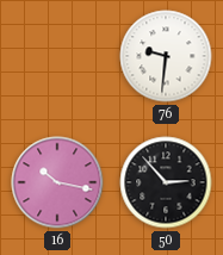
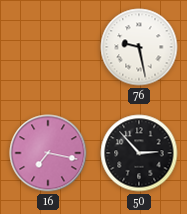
76: 9:31 -> 9:28 (139, 47)
16: 10:17 -> 7:17 (48, 153)
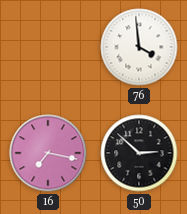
76: 9:28 -> 3:59 (139, 47)
50: 2:53 -> 2:52 (139, 153)
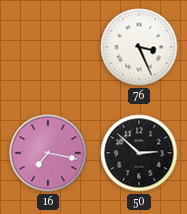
76: 3:59 -> 3:26 (139, 47)
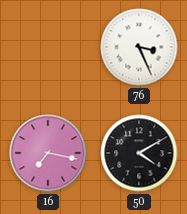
50: 2:52 -> 4:10 (139, 153)
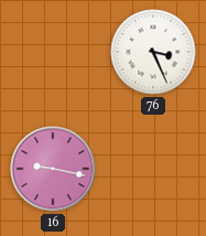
16: 7:17 -> 9:17 (53, 169)
50: 4:10 -> none (139, 153)
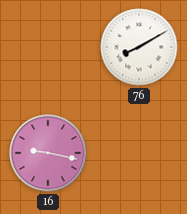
76: 3:26 -> 8:10 (139, 47)
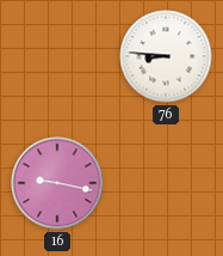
76: 8:10 -> 8:46 (166, 56)
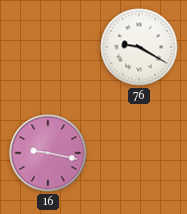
76: 8:46 -> 9:20 (139, 47)
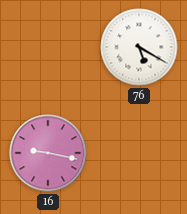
76: 9:20 -> 5:20 (139, 47)
